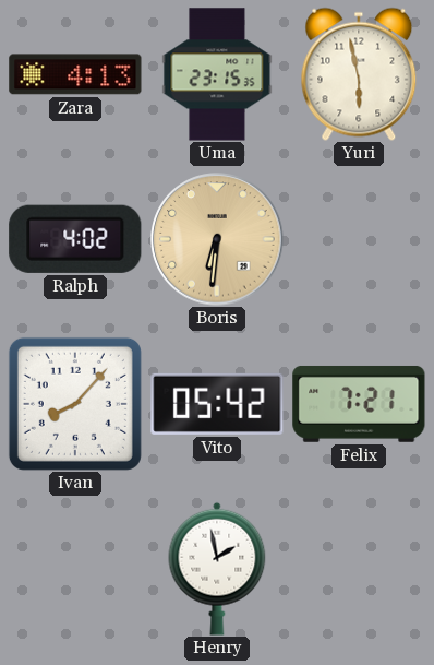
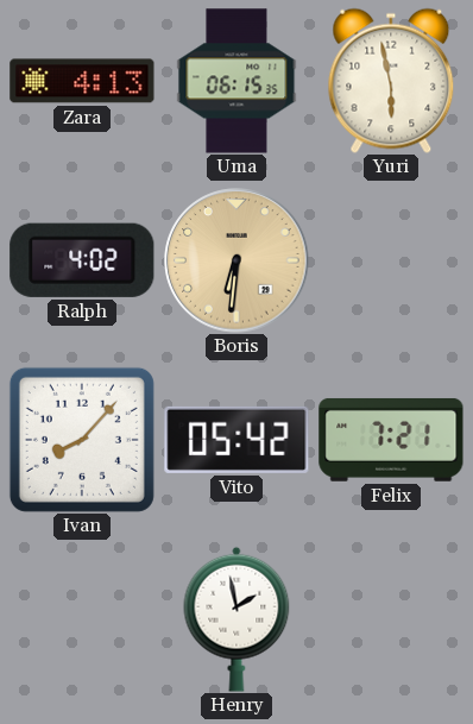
Uma: 23:15 -> 06:15 (236, 81)
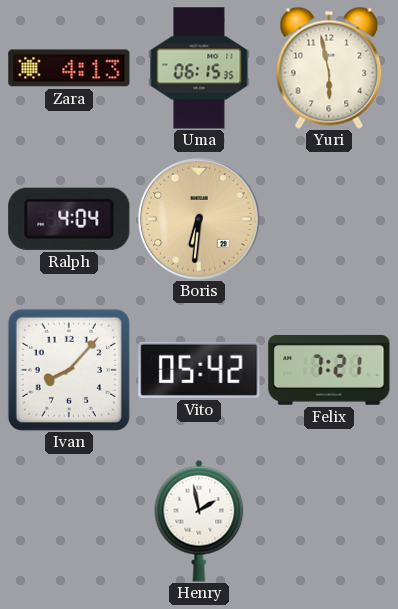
Ralph: 4:02 -> 4:04 (69, 219)
